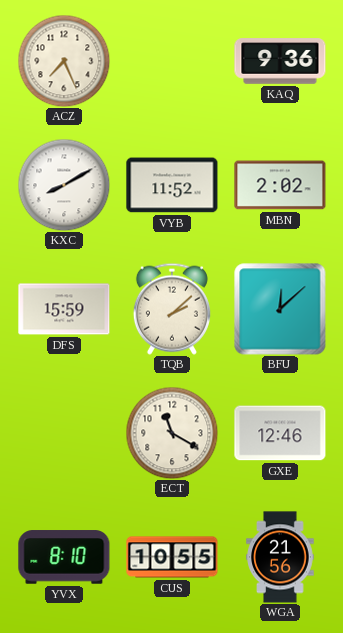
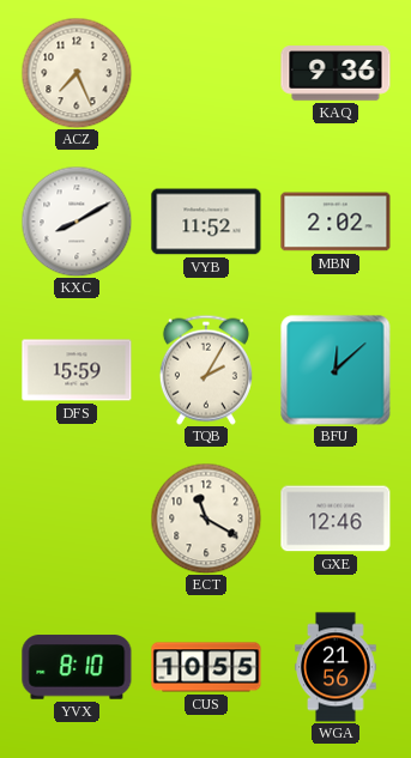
TQB: 2:08 -> 2:05 (206, 370)
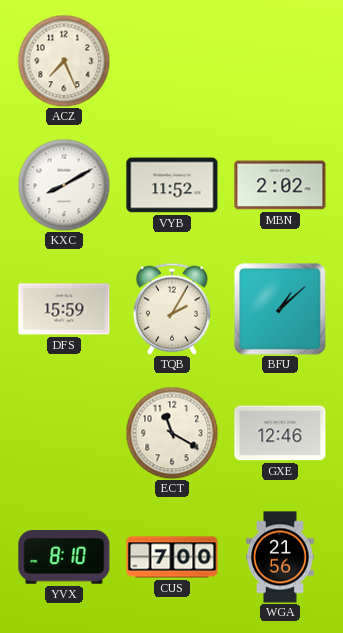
KAQ: 9:36 -> none (336, 73)
BFU: 12:08 -> 1:08 (280, 309)
CUS: 10:55 -> 7:00 (172, 557)
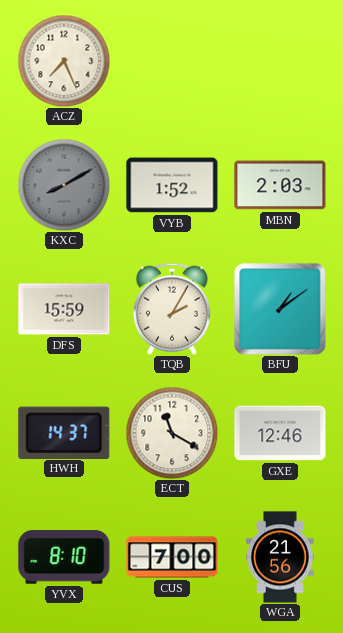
KXC dial: white -> grey (64, 185)
VYB: 11:52 -> 1:52 (172, 185)
MBN: 2:02 -> 2:03 (280, 185)
BFU: 1:08 -> 1:09 (280, 309)
HWH: none -> 14:37 (64, 432)
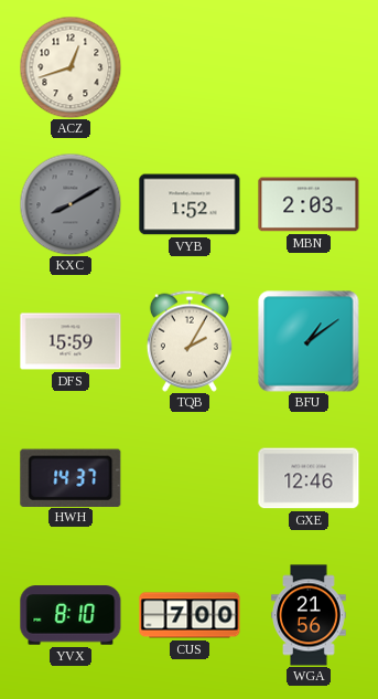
ACZ: 7:26 -> 12:42 (71, 67)
ECT: 11:20 -> none (172, 433)
